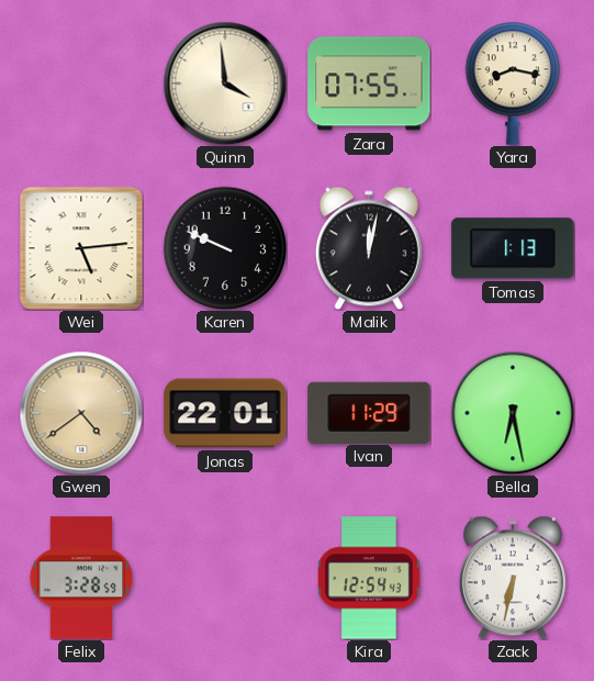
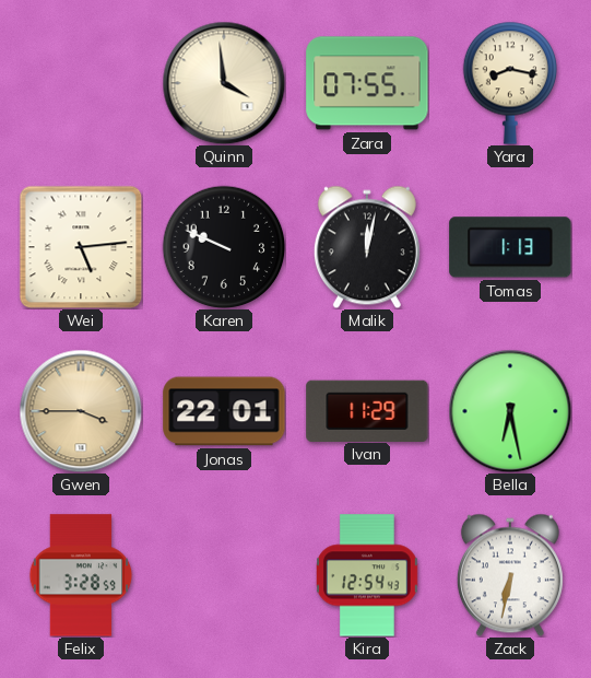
Gwen: 4:39 -> 3:45 (81, 411)
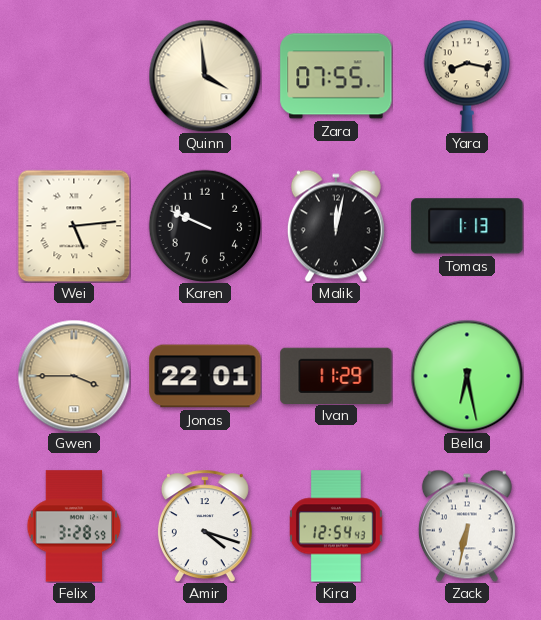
Amir: none -> 4:18 (205, 526)
